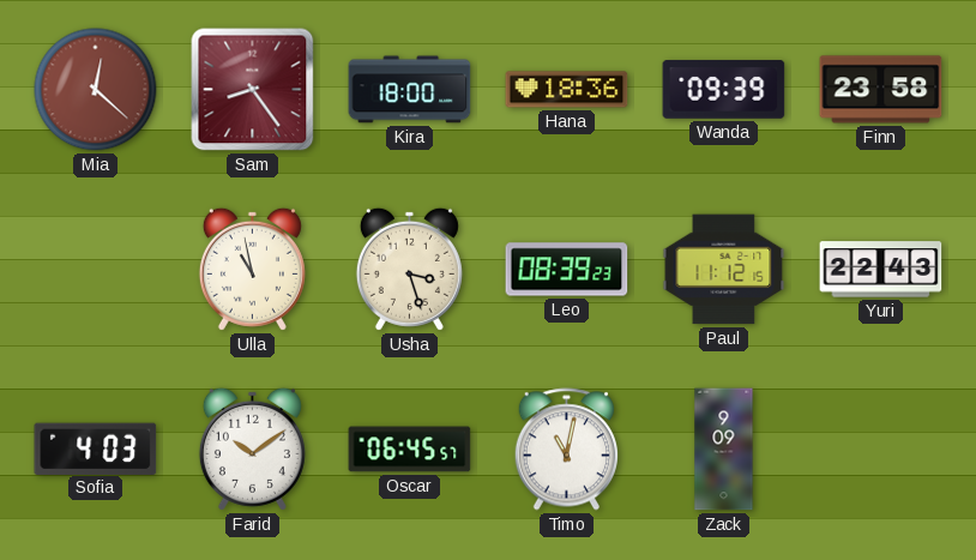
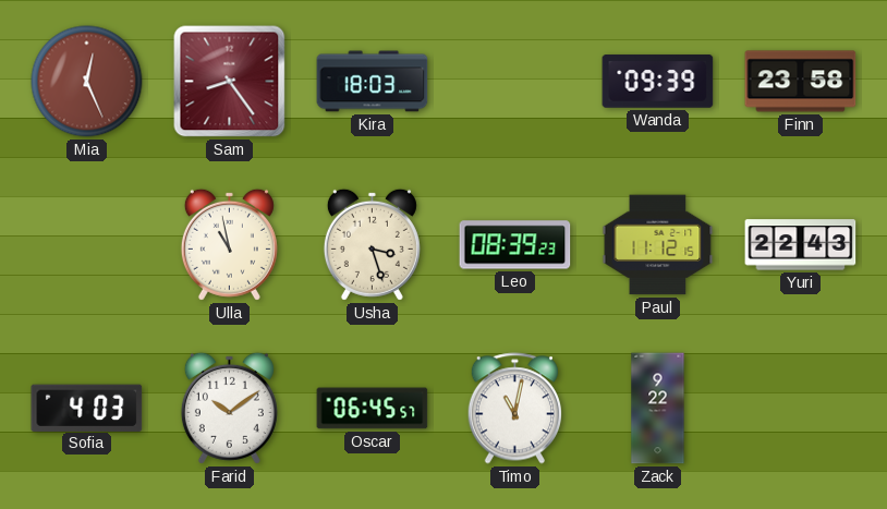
Mia: 12:22 -> 12:26 (87, 82)
Kira: 18:00 -> 18:03 (373, 82)
Hana: 18:36 -> none (567, 90)
Zack: 9:09 -> 9:22 (658, 409)
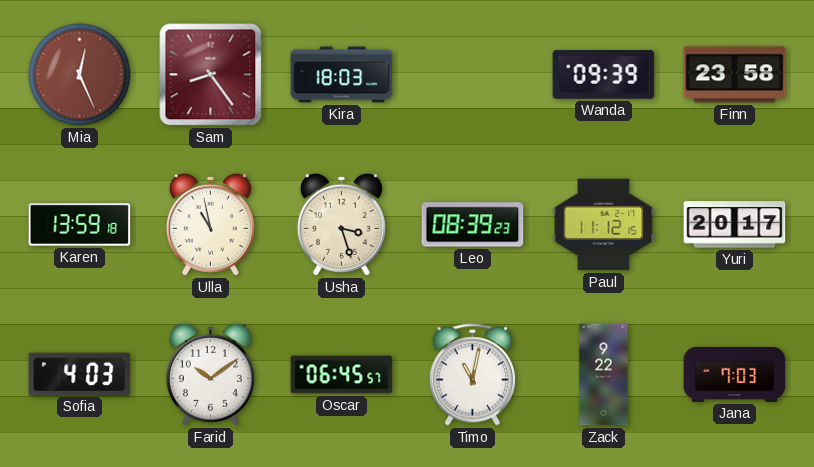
Karen: none -> 13:59 (80, 225)
Yuri: 22:43 -> 20:17 (735, 225)
Jana: none -> 7:03 (735, 374)
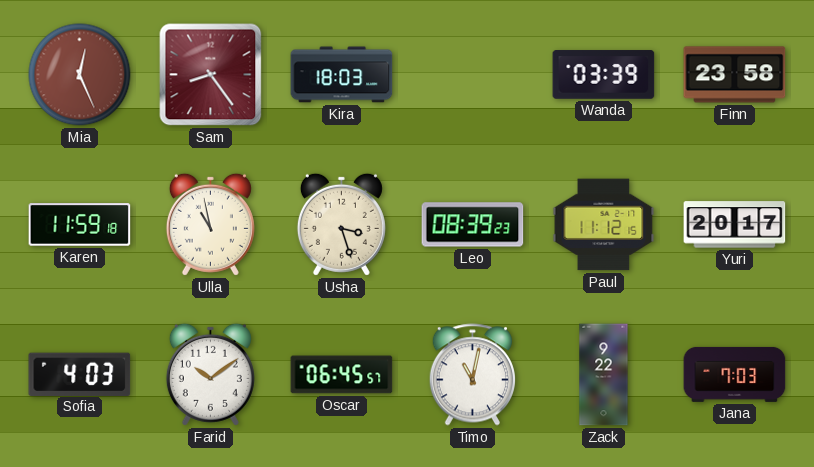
Wanda: 09:39 -> 03:39 (604, 75)
Karen: 13:59 -> 11:59 (80, 225)
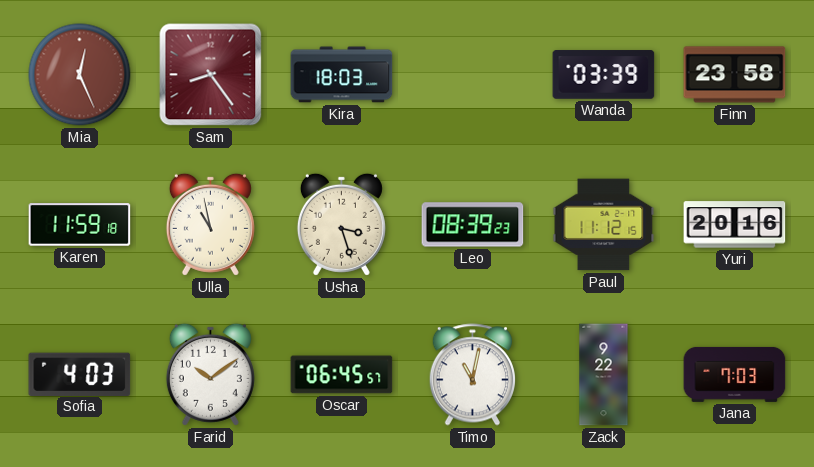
Yuri: 20:17 -> 20:16 (735, 225)
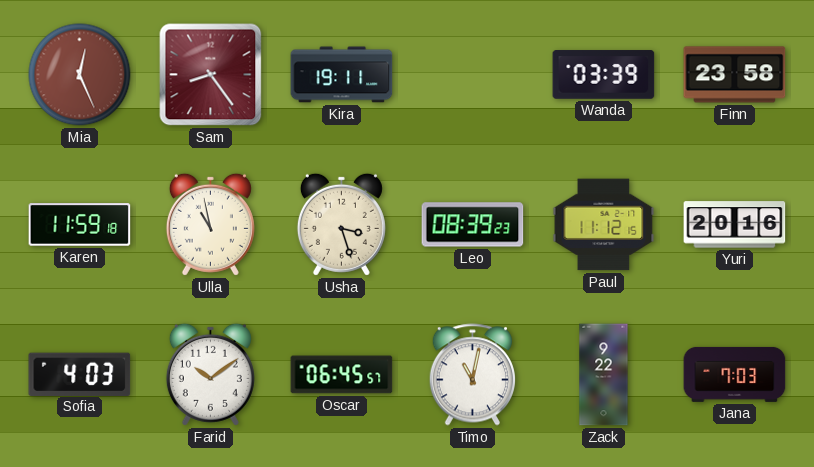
Kira: 18:03 -> 19:11 (342, 75)
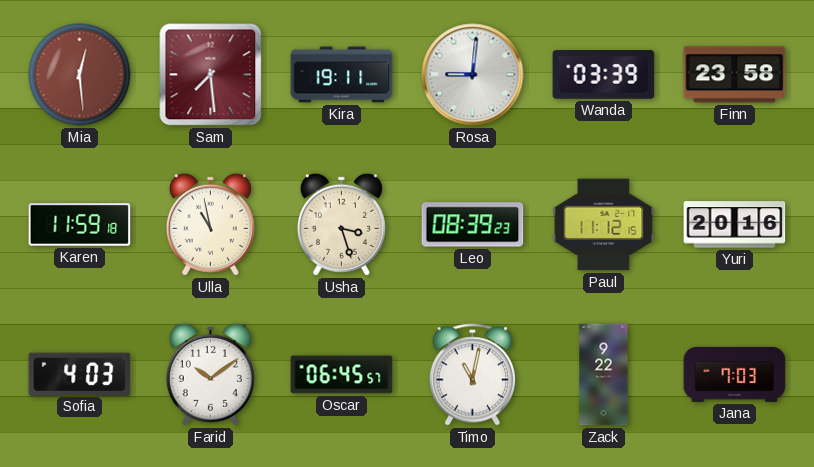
Mia: 12:26 -> 12:29 (80, 75)
Sam: 8:24 -> 7:29 (211, 75)
Rosa: none -> 9:01 (473, 75)
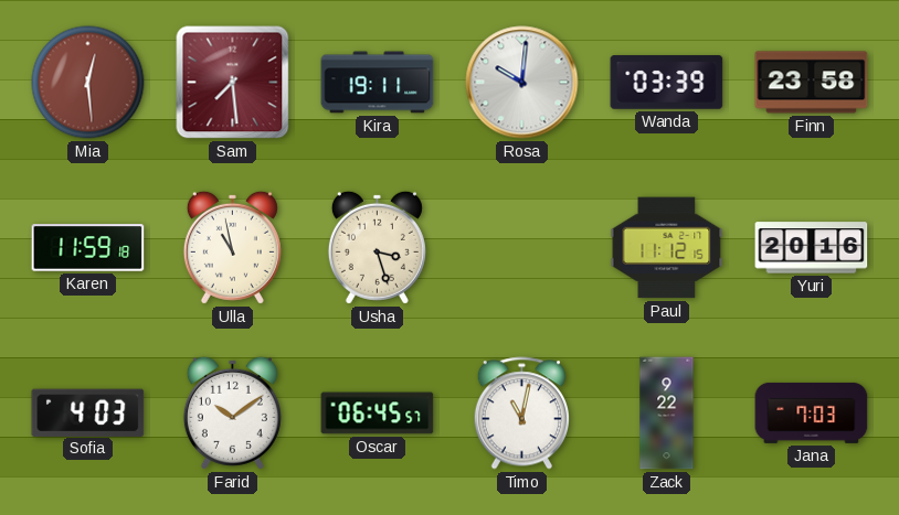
Rosa: 9:01 -> 10:01 (522, 83)
Leo: 08:39 -> none (473, 225)
